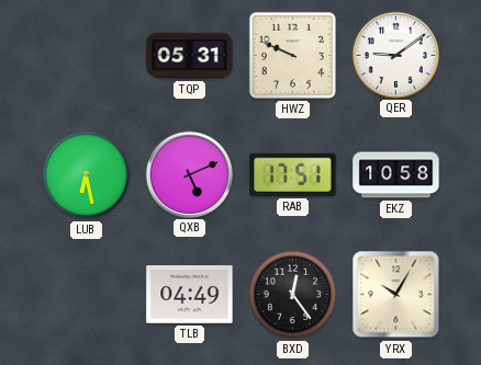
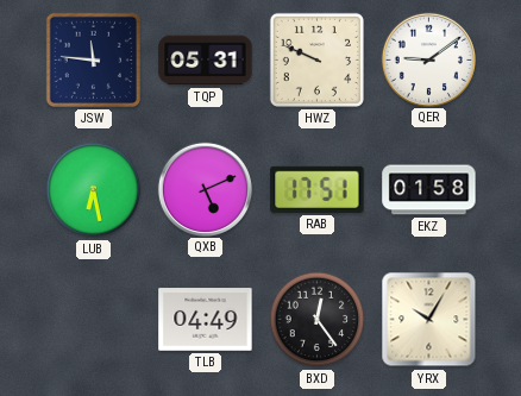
JSW: none -> 11:46 (93, 59)
EKZ: 10:58 -> 01:58 (429, 190)
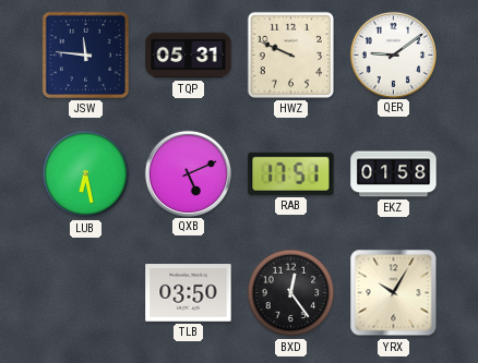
TLB: 04:49 -> 03:50 (189, 293)
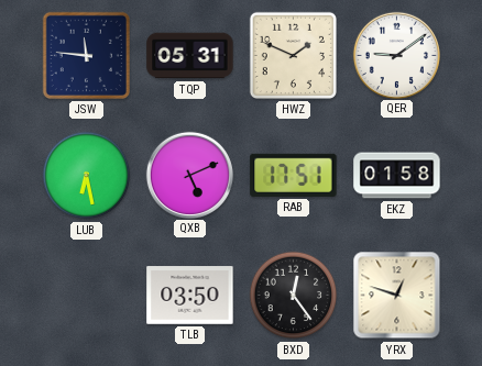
HWZ: 9:49 -> 1:49 (293, 55)
YRX: 10:05 -> 12:48 (397, 296)
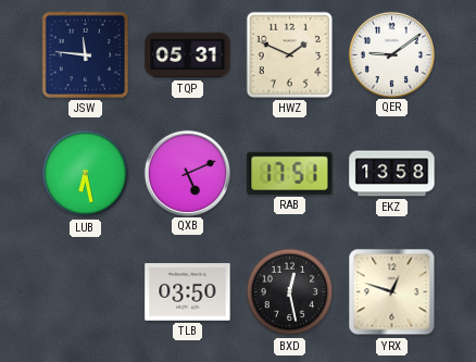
EKZ: 01:58 -> 13:58 (392, 174)
BXD: 12:24 -> 12:28 (290, 292)
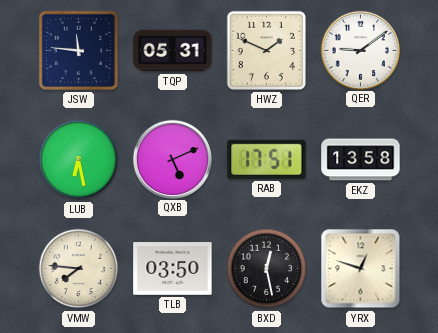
VMW: none -> 7:46 (79, 269)
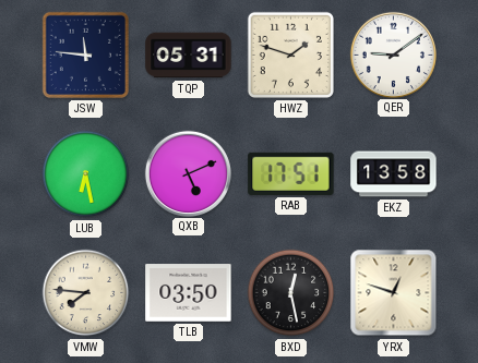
HWZ: 1:49 -> 1:48 (290, 55)
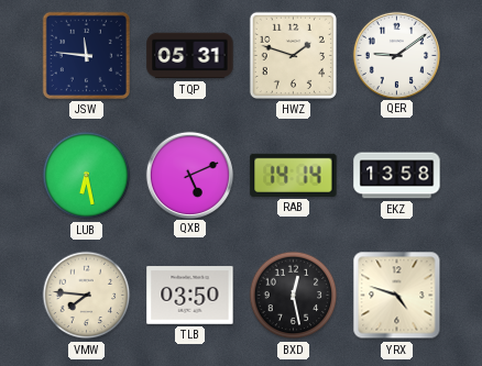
RAB: 17:51 -> 14:14 (294, 175)
YRX: 12:48 -> 4:48 (397, 296)
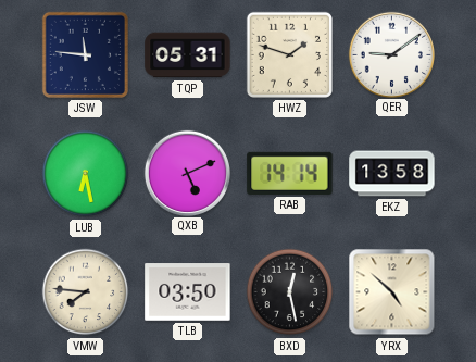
YRX: 4:48 -> 4:52 (392, 292)
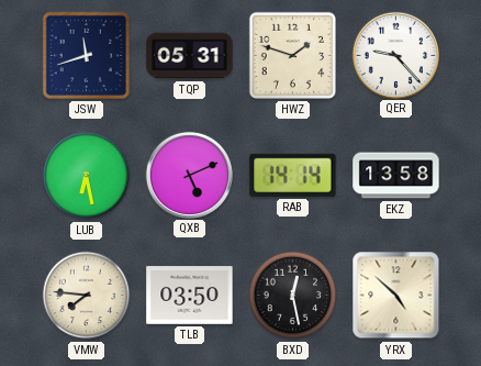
JSW: 11:46 -> 11:42 (86, 55)
QER: 9:09 -> 9:23 (395, 55)
